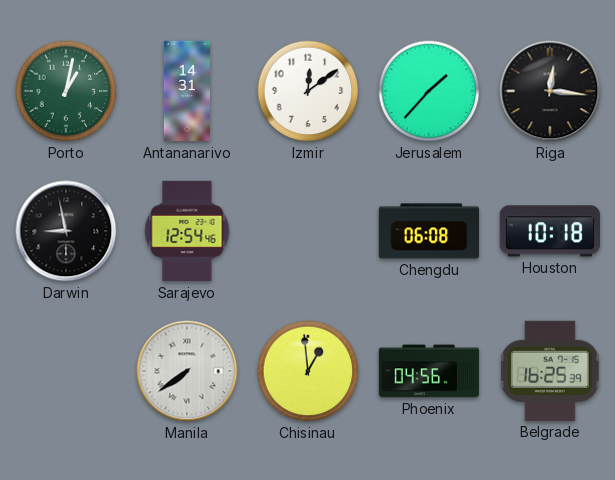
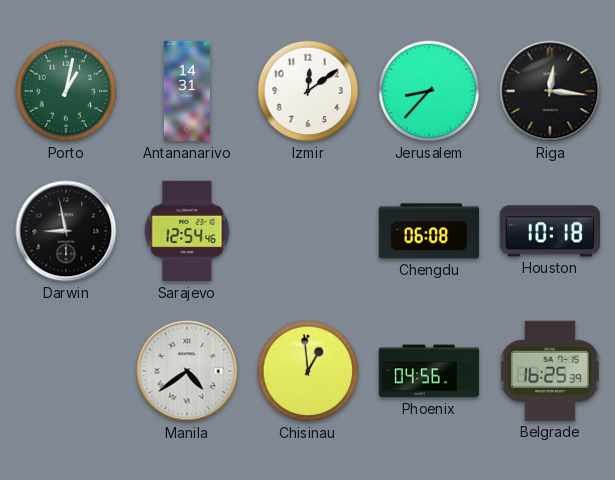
Jerusalem: 1:37 -> 8:37 (429, 91)
Manila: 7:39 -> 4:39 (187, 371)
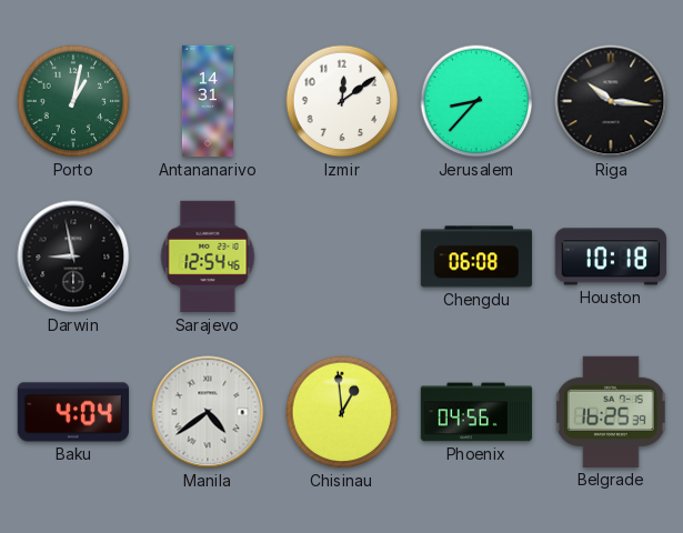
Riga: 12:16 -> 10:16 (611, 101)
Baku: none -> 4:04 (72, 412)
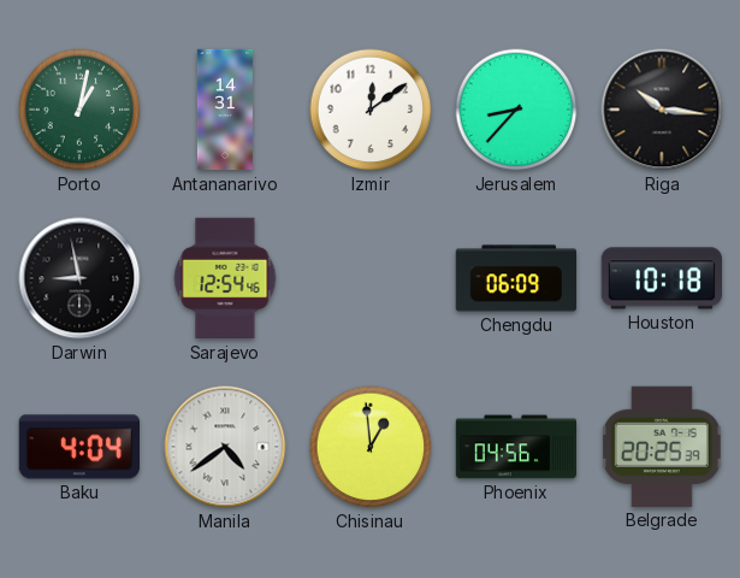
Chengdu: 06:08 -> 06:09 (515, 278)
Belgrade: 16:25 -> 20:25 (662, 447)
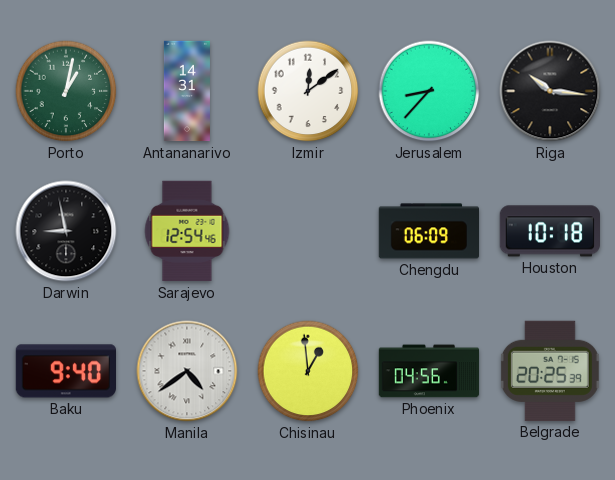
Baku: 4:04 -> 9:40 (65, 371)
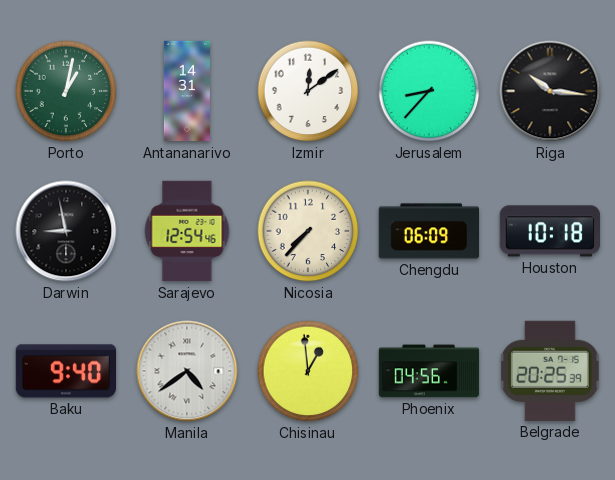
Nicosia: none -> 7:37 (308, 231)
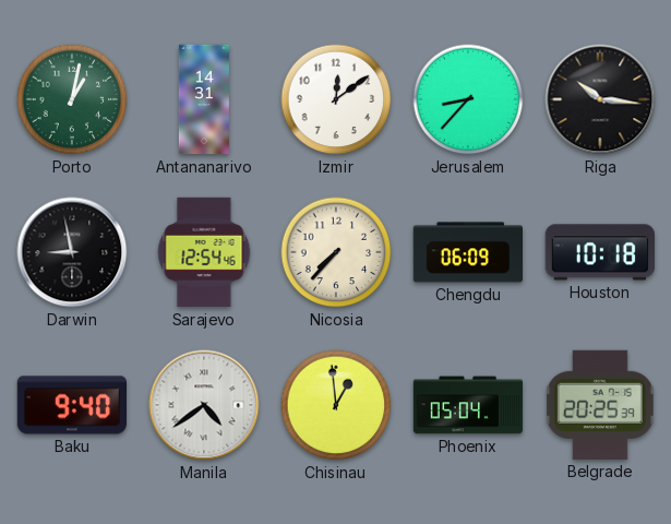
Phoenix: 04:56 -> 05:04 (468, 405)
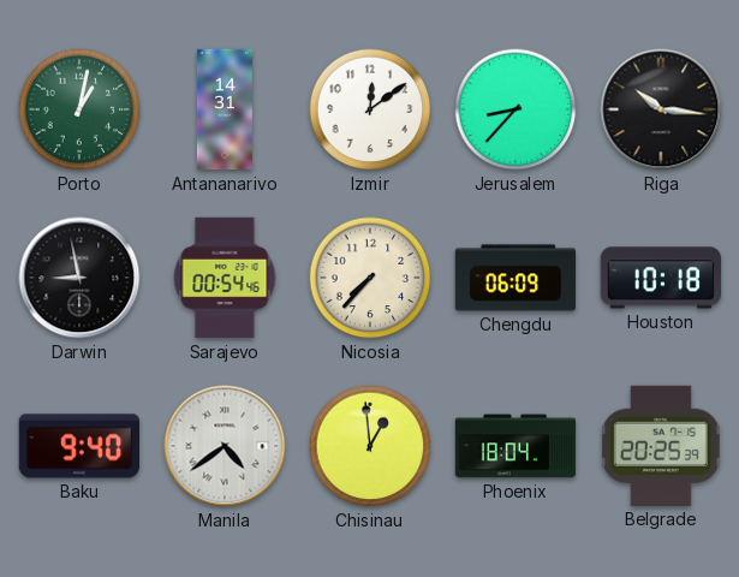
Sarajevo: 12:54 -> 00:54 (225, 278)
Phoenix: 05:04 -> 18:04 (515, 446)
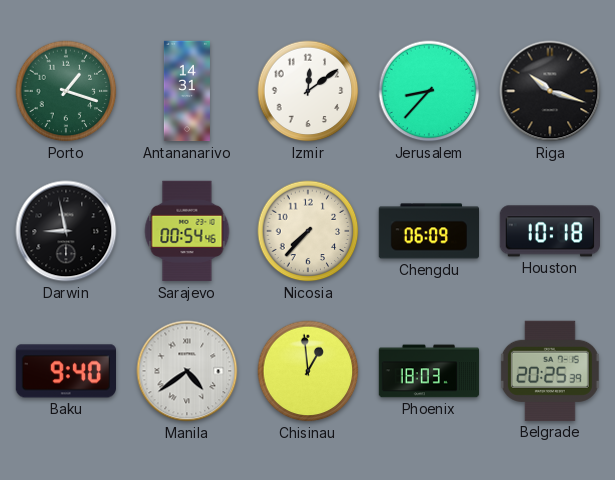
Porto: 1:02 -> 1:18 (66, 91)
Riga: 10:16 -> 10:18 (550, 91)
Phoenix: 18:04 -> 18:03 (429, 371)
